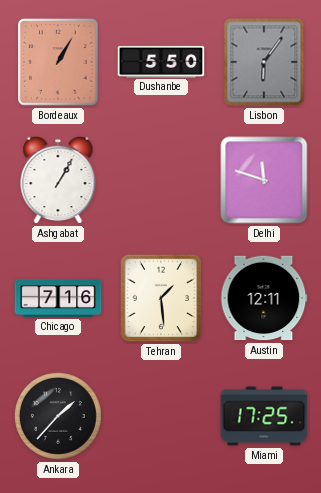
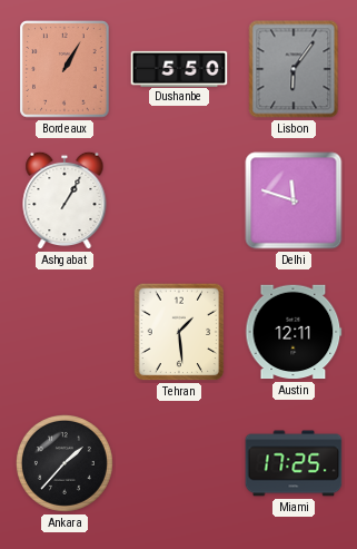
Chicago: 7:16 -> none (58, 298)
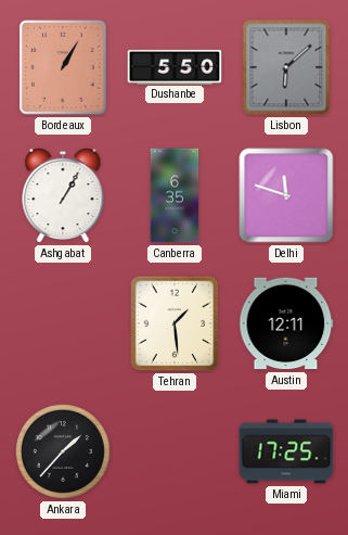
Lisbon: 6:06 -> 6:08 (286, 67)
Canberra: none -> 6:35 (175, 195)
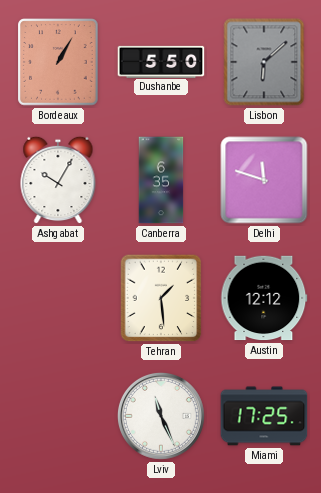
Ashgabat: 1:05 -> 10:05 (58, 180)
Austin: 12:11 -> 12:12 (264, 298)
Ankara: 1:37 -> none (63, 451)
Lviv: none -> 11:26 (161, 416)
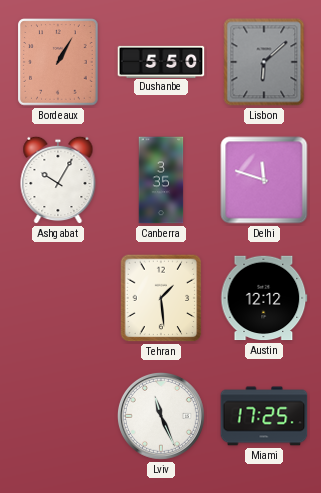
Canberra: 6:35 -> 3:35 (161, 180)
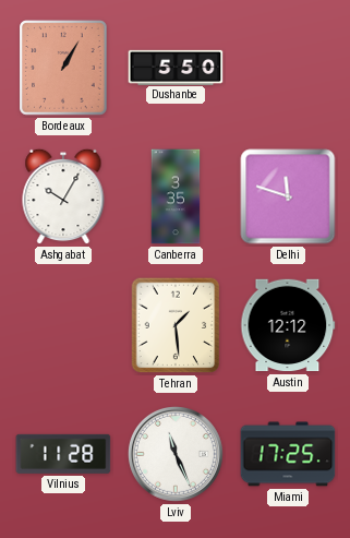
Lisbon: 6:08 -> none (264, 62)
Vilnius: none -> 11:28 (63, 454)
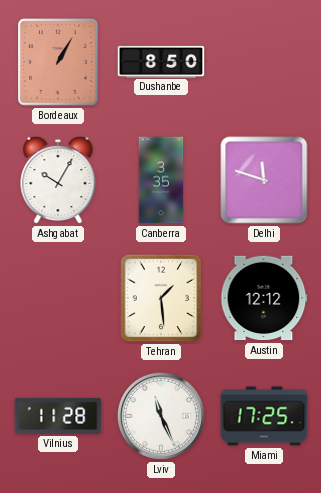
Dushanbe: 5:50 -> 8:50 (161, 61)
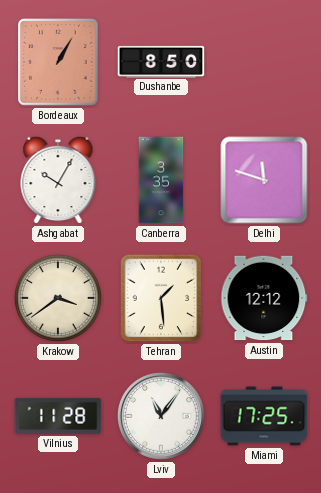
Krakow: none -> 3:39 (58, 298)
Lviv: 11:26 -> 11:06 (161, 416)
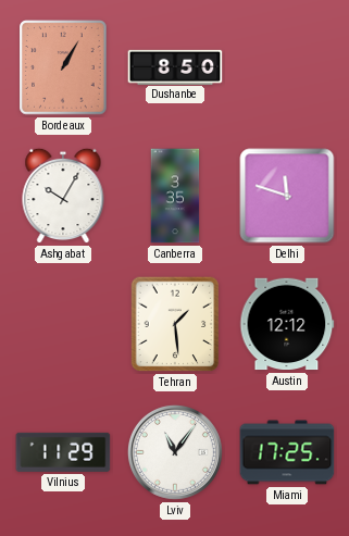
Krakow: 3:39 -> none (58, 298)
Vilnius: 11:28 -> 11:29 (63, 452)
